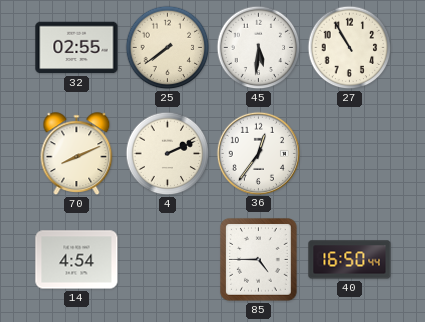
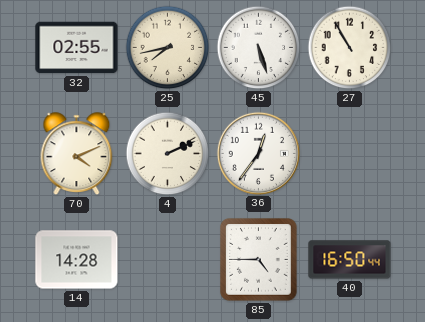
25: 7:39 -> 7:43 (168, 48)
45: 5:31 -> 5:27 (259, 48)
70: 8:11 -> 4:11 (77, 154)
14: 4:54 -> 14:28 (77, 260)
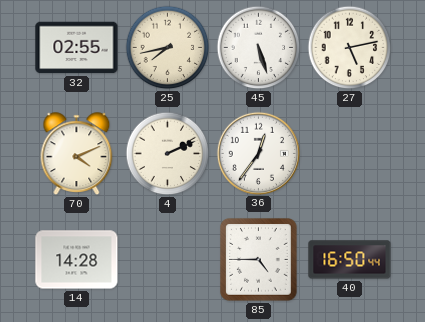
27: 10:55 -> 5:13 (350, 48)
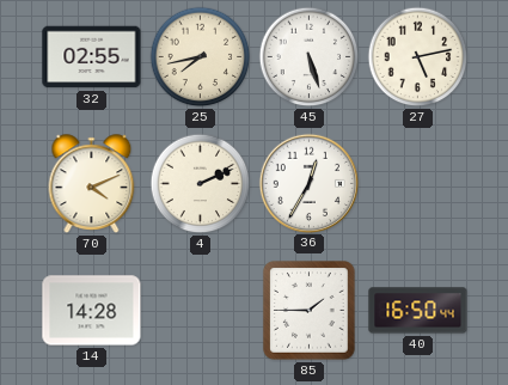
36: 12:36 -> 12:35 (308, 183)
85: 4:45 -> 1:45 (310, 311)
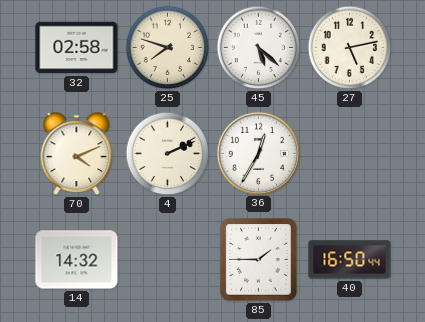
32: 02:55 -> 02:58 (77, 48)
25: 7:43 -> 7:48 (168, 48)
45: 5:27 -> 5:22 (259, 48)
14: 14:28 -> 14:32 (77, 260)
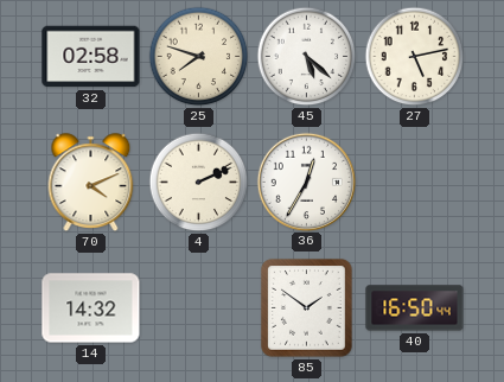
85: 1:45 -> 1:51 (307, 308)
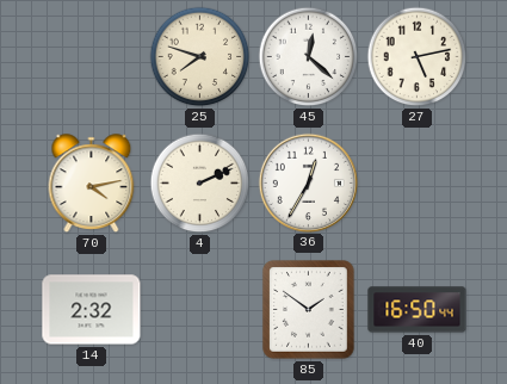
32: 02:58 -> none (91, 57)
45: 5:22 -> 12:22 (309, 57)
70: 4:11 -> 4:13 (92, 184)
14: 14:32 -> 2:32 (92, 310)
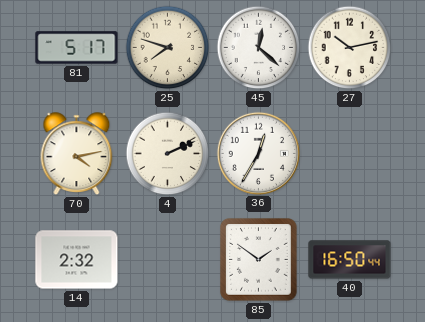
81: none -> 5:17 (77, 48)
27: 5:13 -> 10:13 (350, 48)
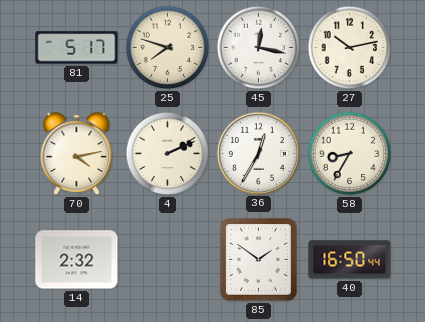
45: 12:22 -> 12:17 (259, 48)
58: none -> 8:35 (350, 154)
